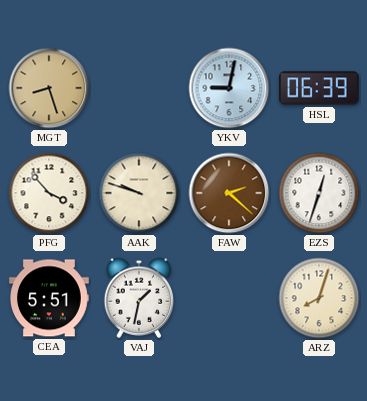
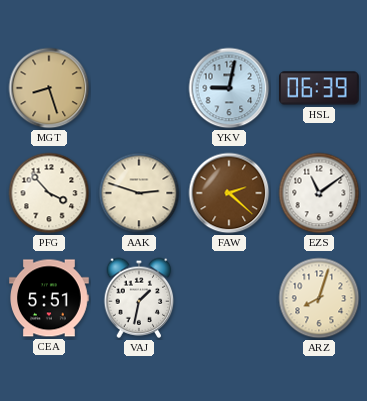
AAK: 9:48 -> 2:48 (139, 193)
EZS: 12:33 -> 11:09 (319, 193)
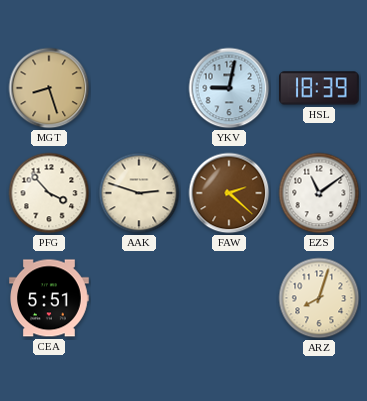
HSL: 06:39 -> 18:39 (320, 88)
VAJ: 1:32 -> none (139, 298)
